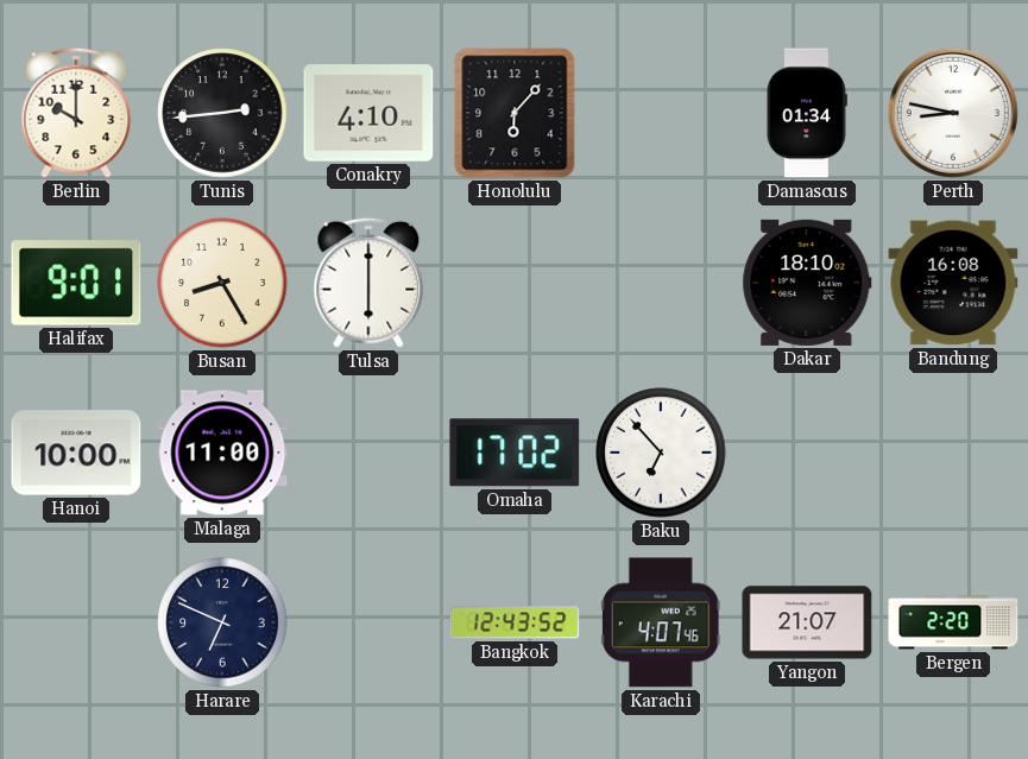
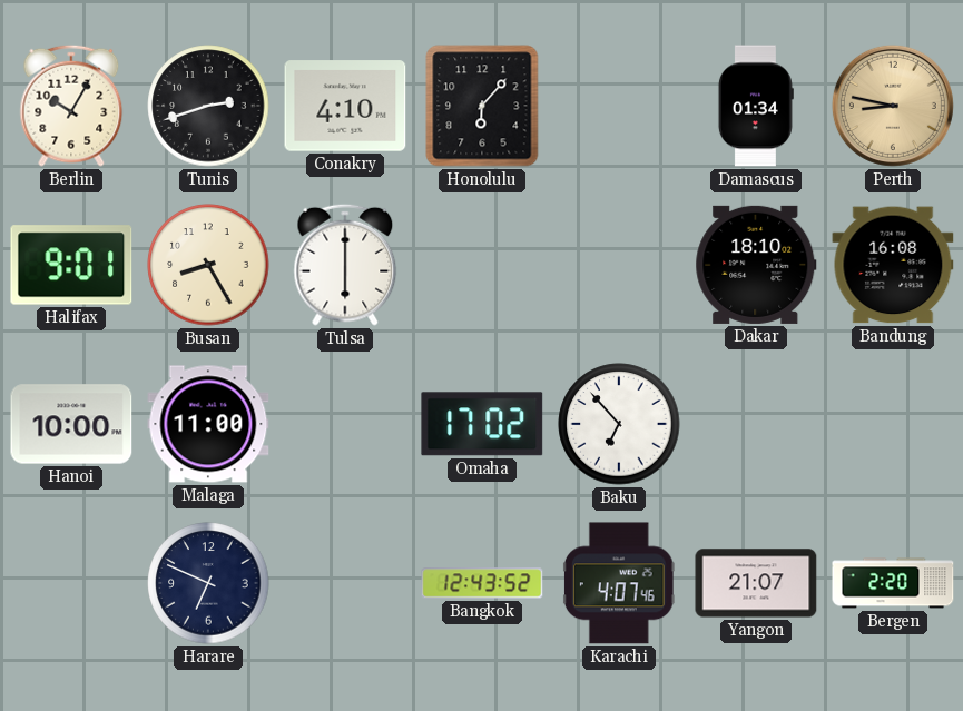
Berlin: 10:00 -> 10:05 (71, 106)
Tunis: 2:44 -> 2:42 (208, 106)
Perth dial: white -> champagne (893, 106)
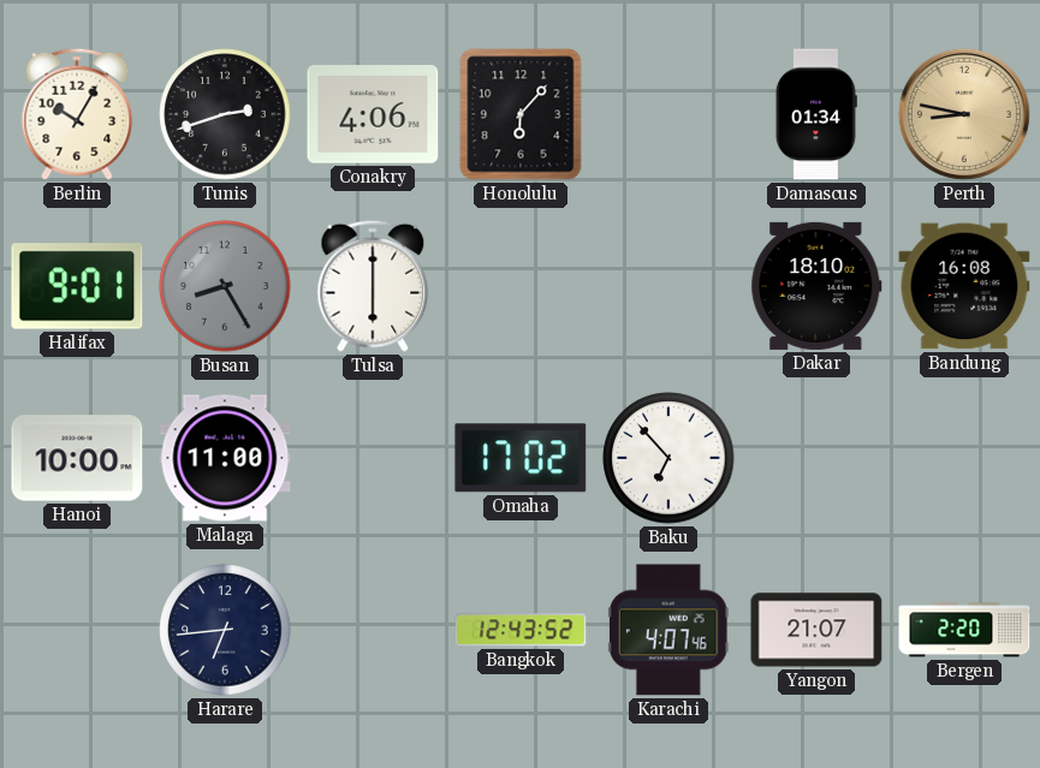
Conakry: 4:10 -> 4:06 (373, 114)
Busan dial: cream -> grey (225, 286)
Harare: 6:49 -> 6:44 (225, 630)
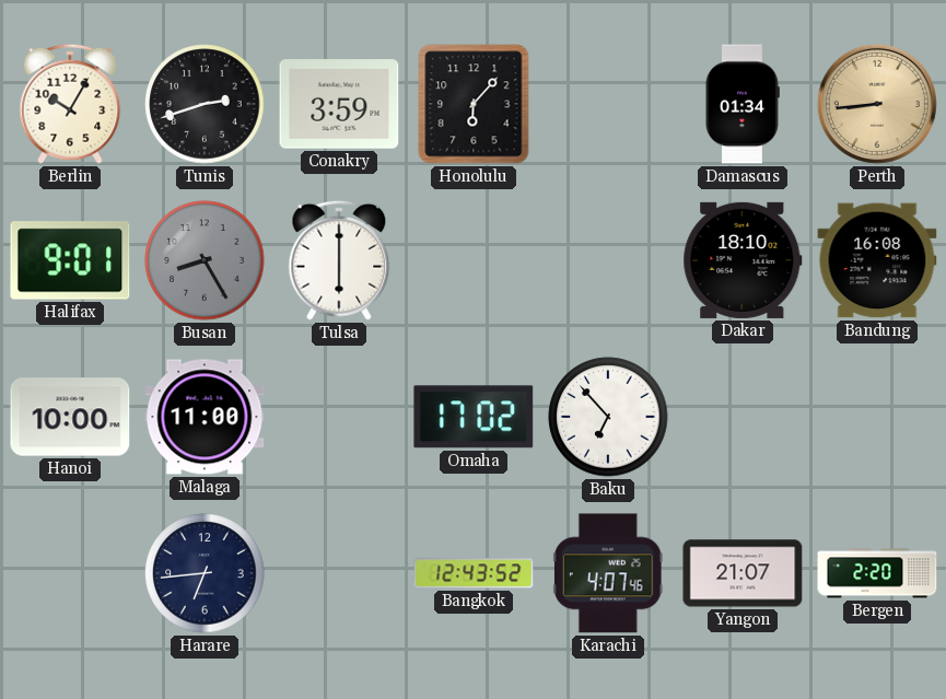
Conakry: 4:06 -> 3:59 (339, 104)
Perth: 8:47 -> 8:44 (877, 104)
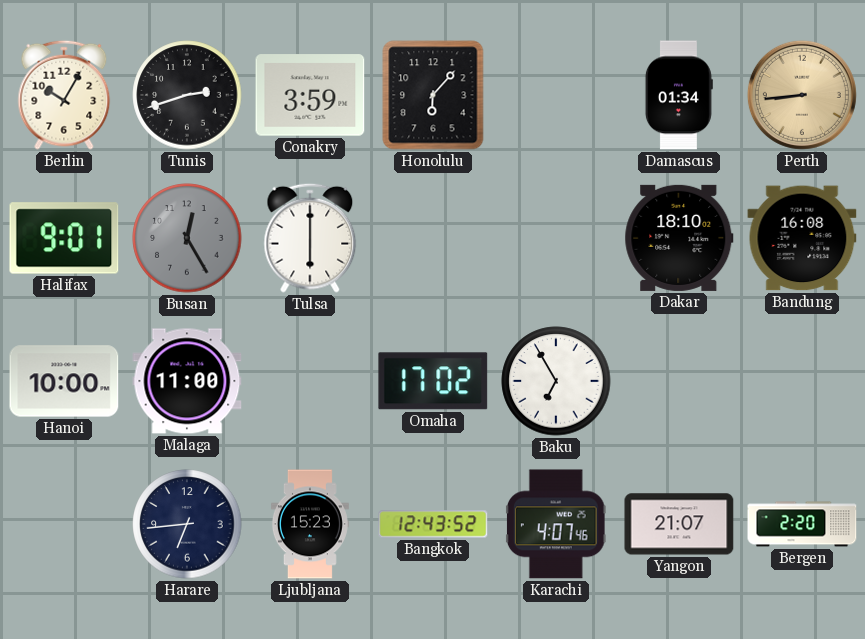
Busan: 8:25 -> 12:25 (187, 238)
Baku: 6:53 -> 6:55 (556, 381)
Ljubljana: none -> 15:23 (310, 524)
